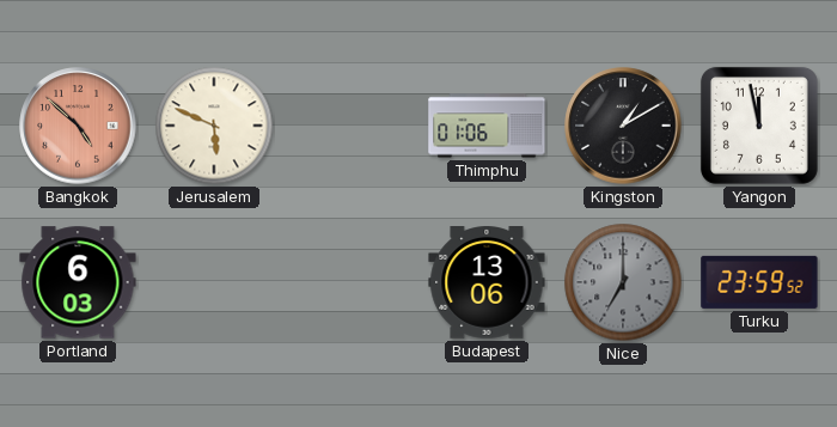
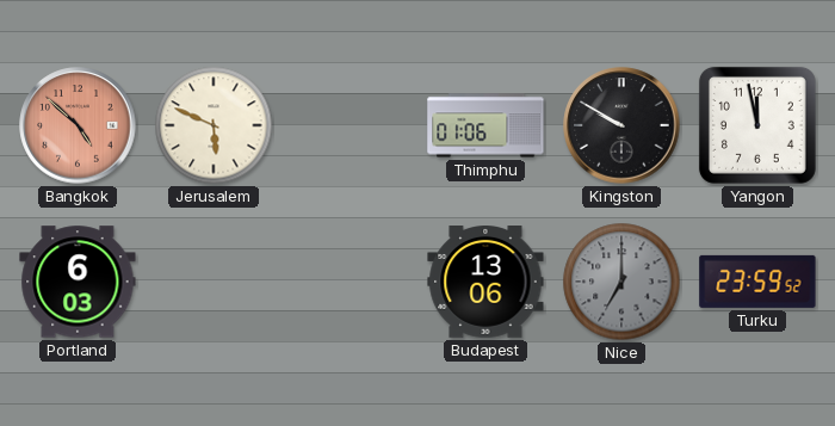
Kingston: 1:10 -> 9:50 (621, 125)
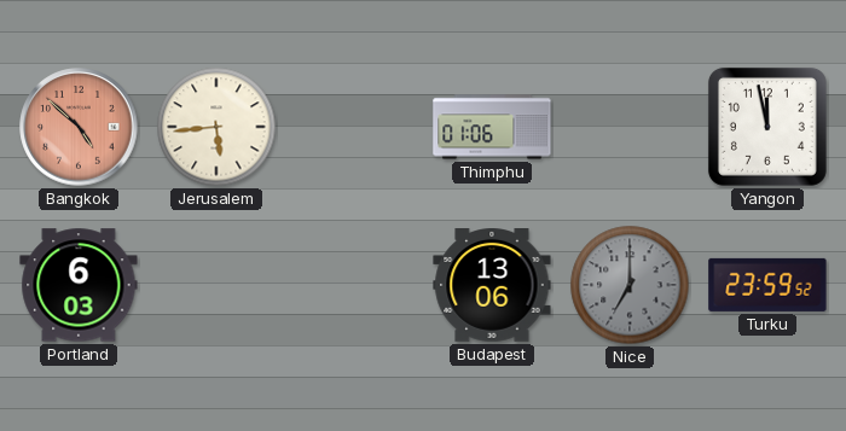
Jerusalem: 5:49 -> 5:44 (216, 127)
Kingston: 9:50 -> none (621, 125)
